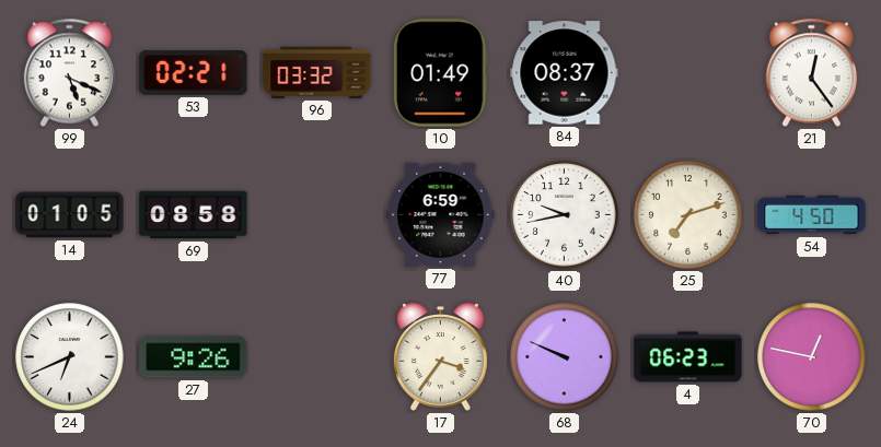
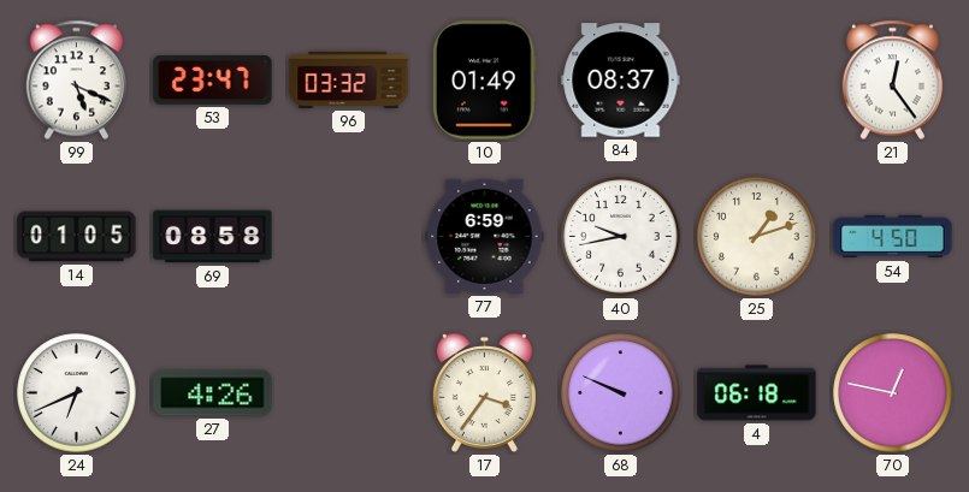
53: 02:21 -> 23:47 (213, 81)
25: 7:12 -> 1:12 (757, 237)
27: 9:26 -> 4:26 (213, 393)
4: 06:23 -> 06:18 (757, 393)
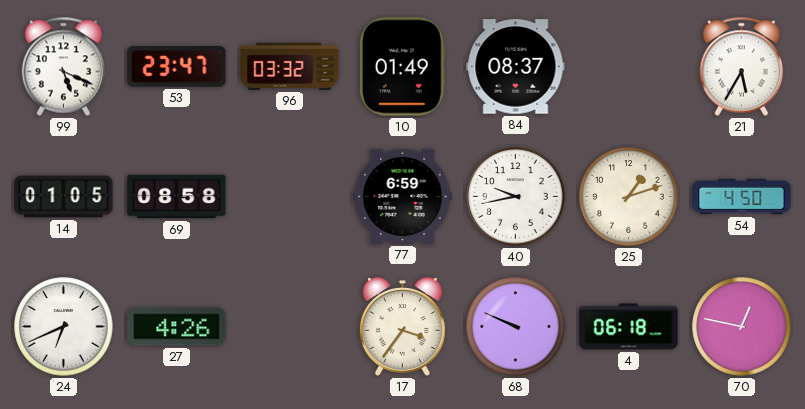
21: 12:24 -> 5:35 (741, 67)
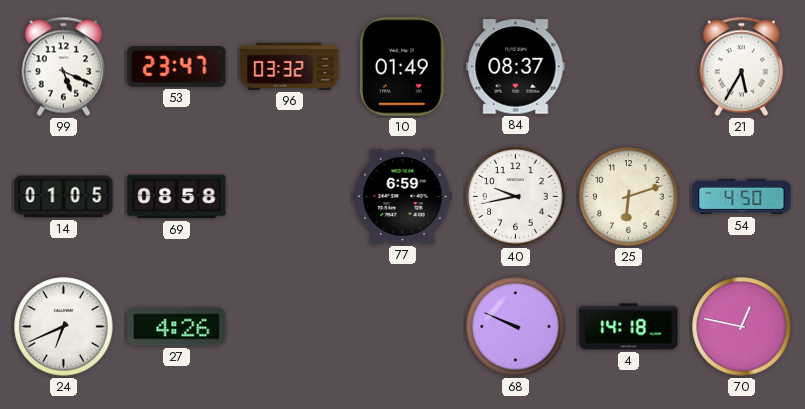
25: 1:12 -> 6:12 (629, 197)
17: 3:36 -> none (402, 327)
4: 06:18 -> 14:18 (629, 327)
